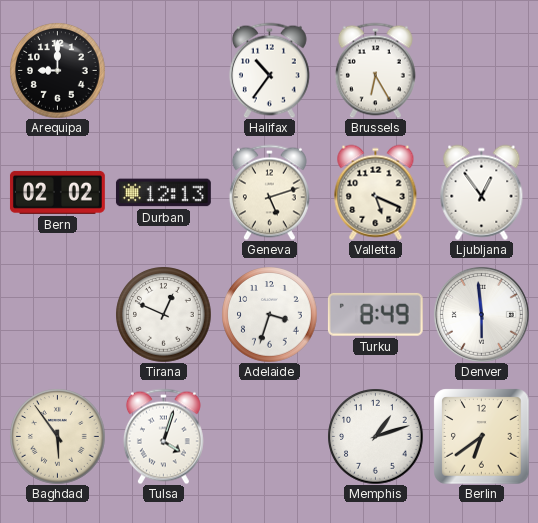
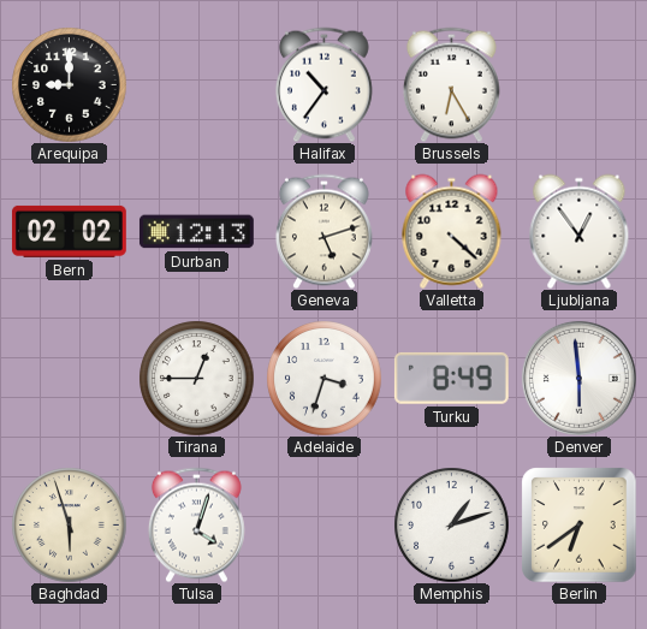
Valletta: 5:19 -> 4:22 (452, 231)
Tirana: 12:49 -> 12:45 (196, 378)
Baghdad: 5:54 -> 5:57 (69, 524)
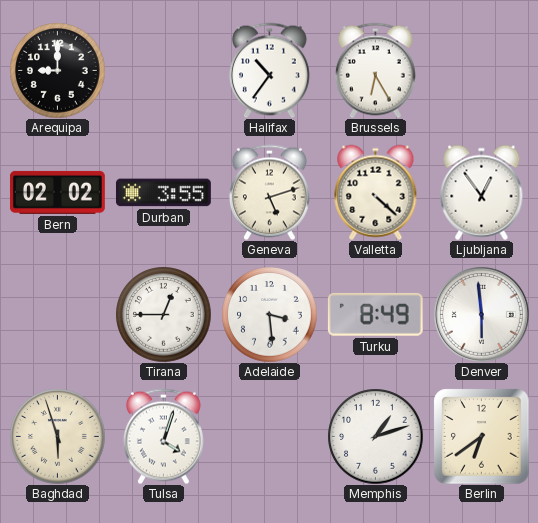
Durban: 12:13 -> 3:55 (163, 193)
Adelaide: 3:33 -> 3:29 (269, 314)
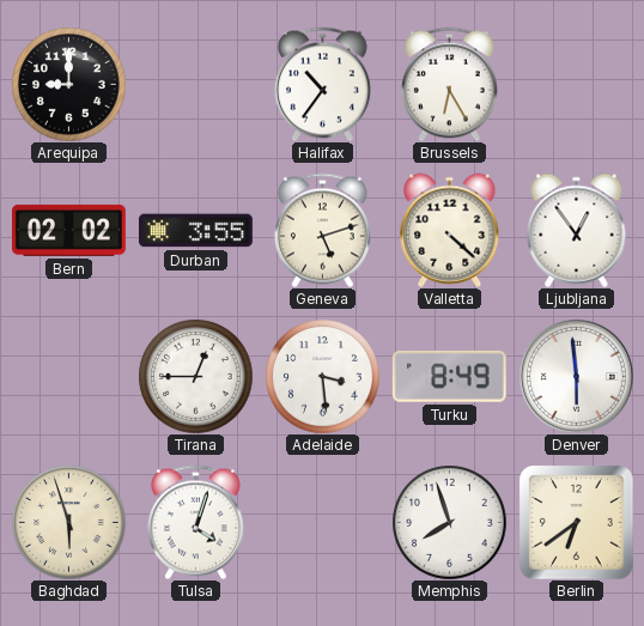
Memphis: 1:12 -> 7:57 (449, 522)
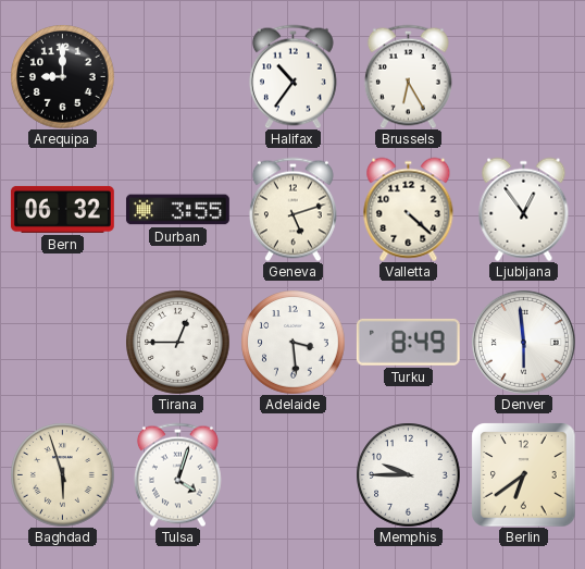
Bern: 02:02 -> 06:32 (62, 209)
Memphis: 7:57 -> 9:45 (408, 474)
